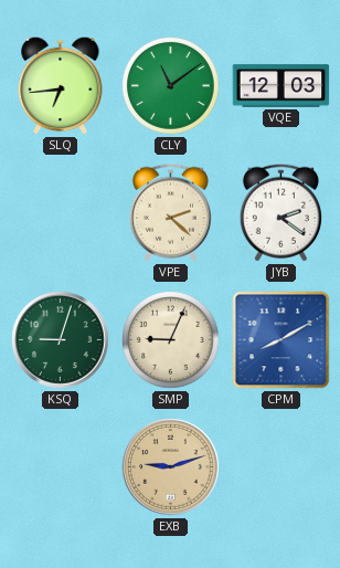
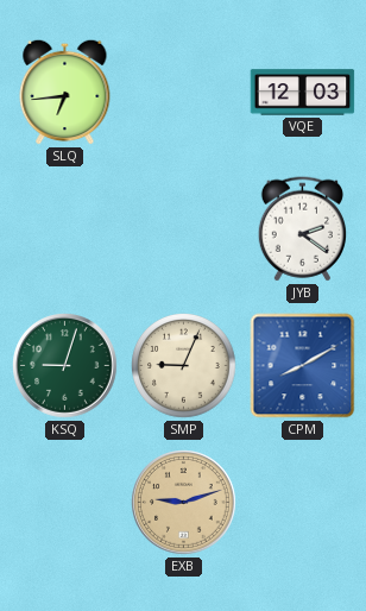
CLY: 11:09 -> none (171, 86)
VPE: 2:22 -> none (170, 213)
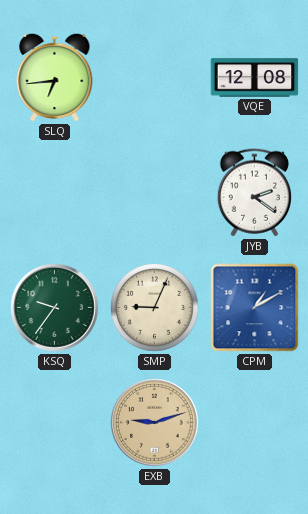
VQE: 12:03 -> 12:08 (255, 78)
KSQ: 9:03 -> 9:36 (55, 308)
CPM: 8:10 -> 1:10 (255, 308)
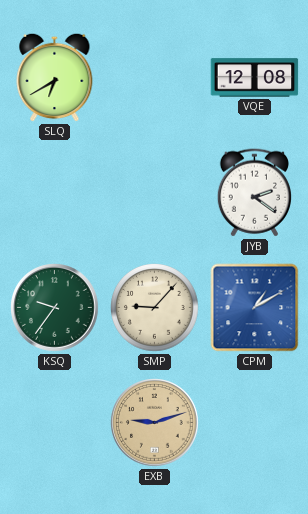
SLQ: 6:44 -> 6:40 (55, 77)
SMP: 9:04 -> 9:07 (155, 308)
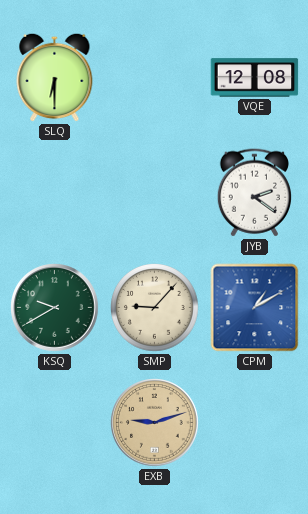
SLQ: 6:40 -> 6:30 (55, 77)
KSQ: 9:36 -> 9:40 (55, 308)
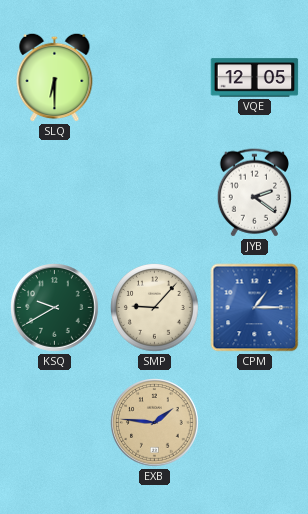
VQE: 12:08 -> 12:05 (255, 78)
CPM: 1:10 -> 1:15 (255, 308)
EXB: 9:12 -> 1:46 (155, 423)
